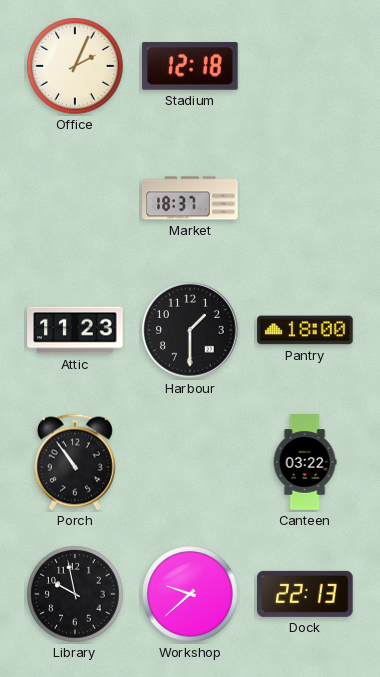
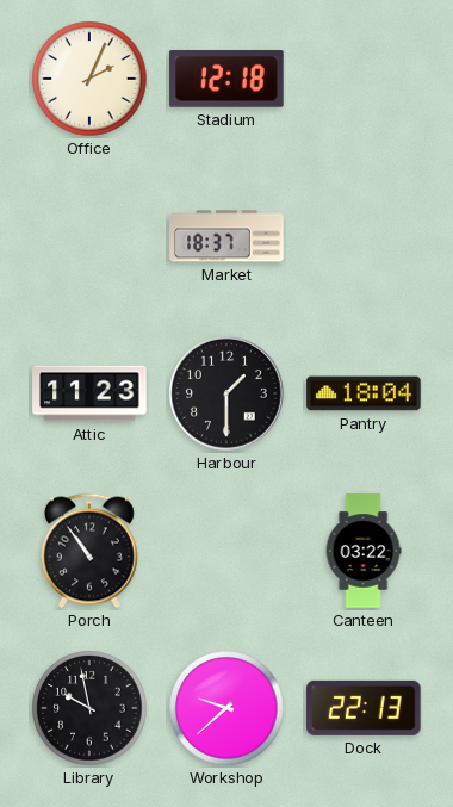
Pantry: 18:00 -> 18:04 (364, 393)
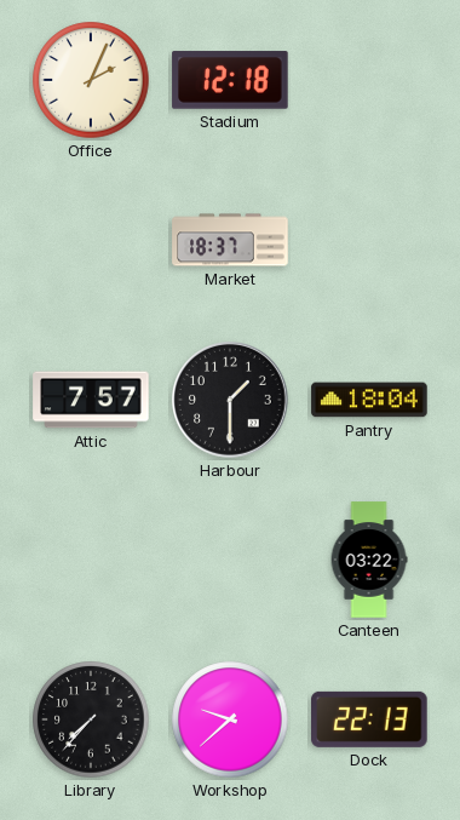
Attic: 11:23 -> 7:57 (91, 400)
Porch: 10:54 -> none (89, 551)
Library: 9:58 -> 7:37 (91, 719)
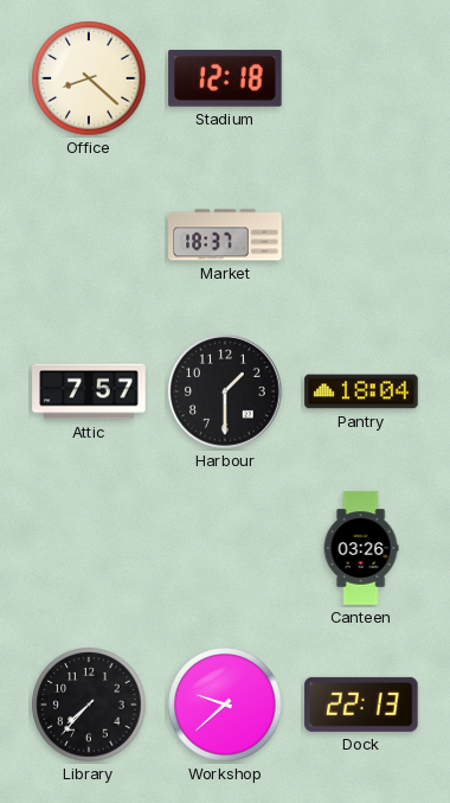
Office: 2:04 -> 8:22 (89, 78)
Canteen: 03:22 -> 03:26 (361, 548)
